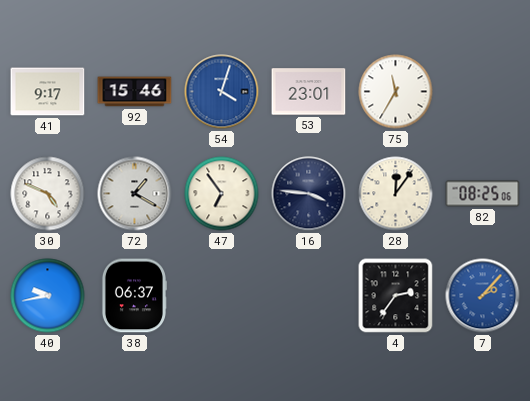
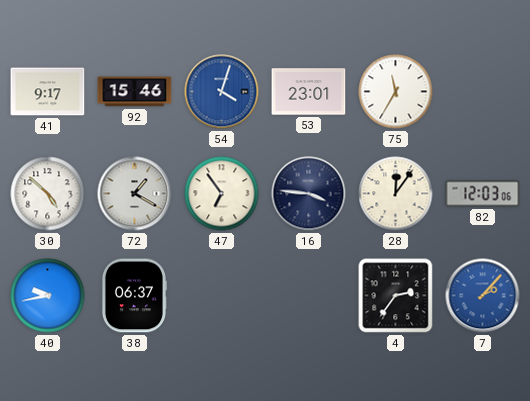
30: 4:49 -> 4:52 (48, 194)
82: 08:25 -> 12:03 (483, 194)
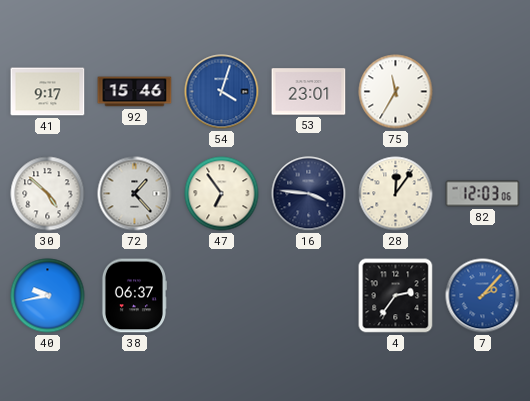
72: 1:20 -> 1:23 (135, 194)
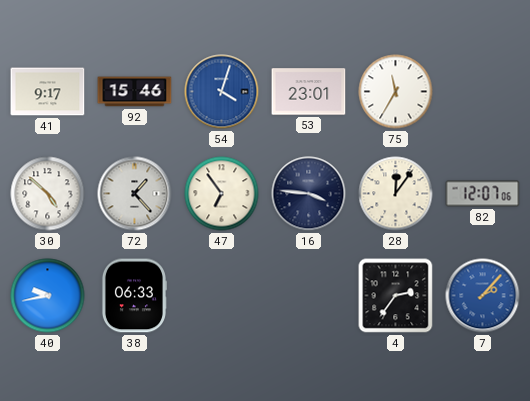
82: 12:03 -> 12:07 (483, 194)
38: 06:37 -> 06:33 (134, 296)
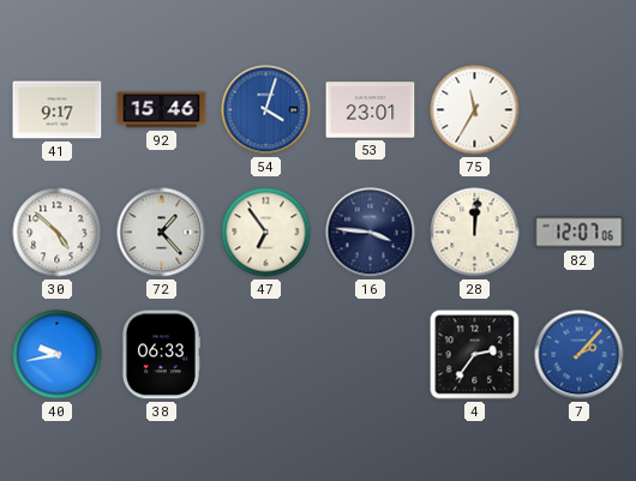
28: 12:06 -> 12:01 (475, 233)
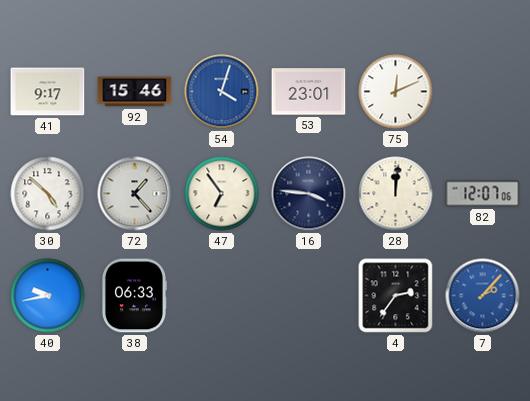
75: 11:35 -> 12:11 (396, 92)
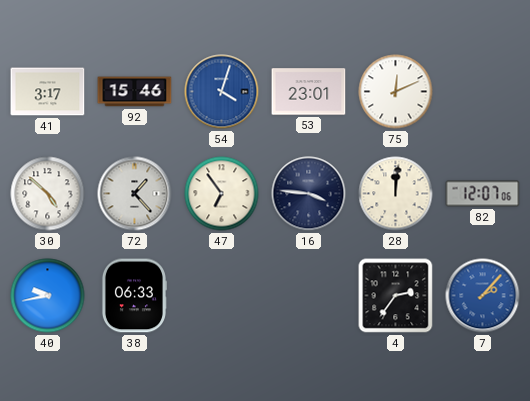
41: 9:17 -> 3:17 (48, 92)
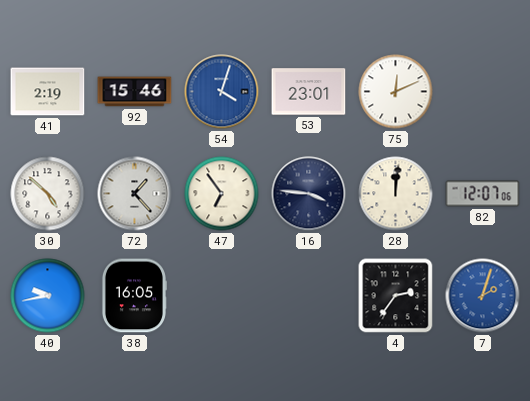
41: 3:17 -> 2:19 (48, 92)
38: 06:33 -> 16:05 (134, 296)
7: 2:07 -> 2:03 (483, 296)
